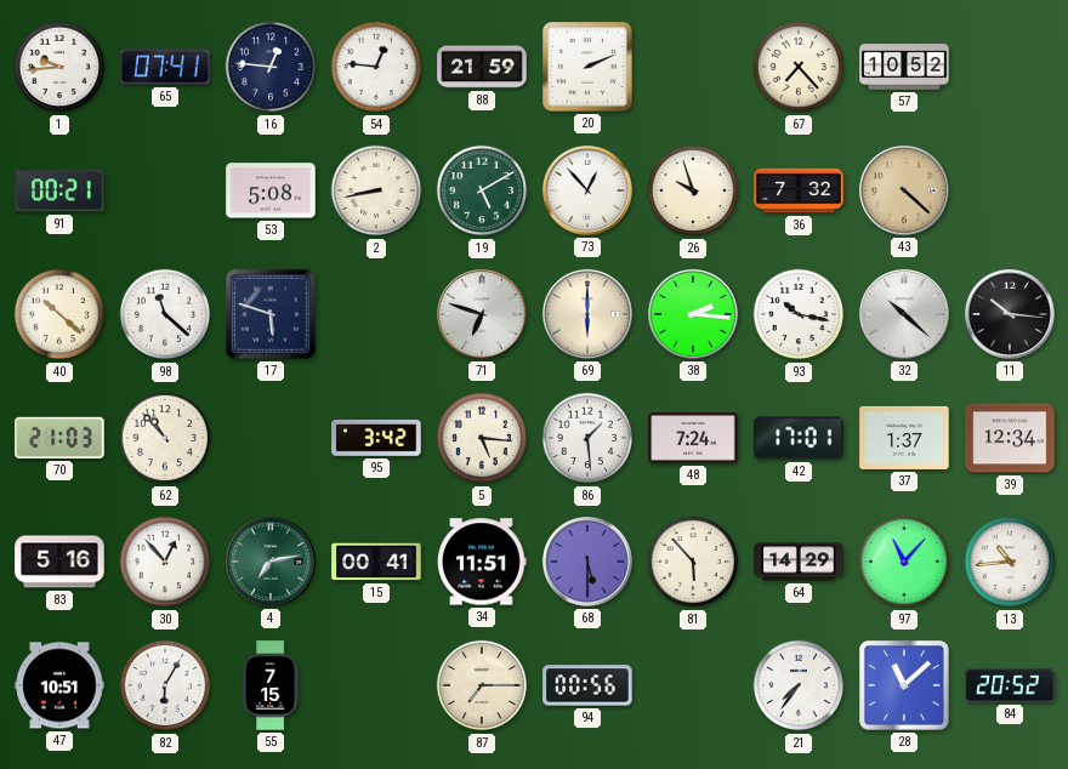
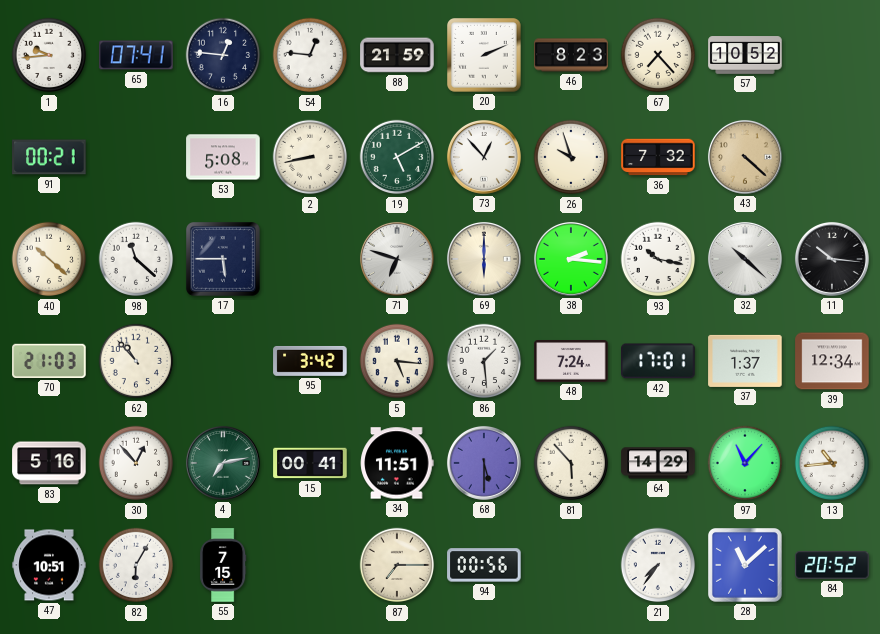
46: none -> 8:23 (571, 55)
17: 5:48 -> 5:45 (224, 260)
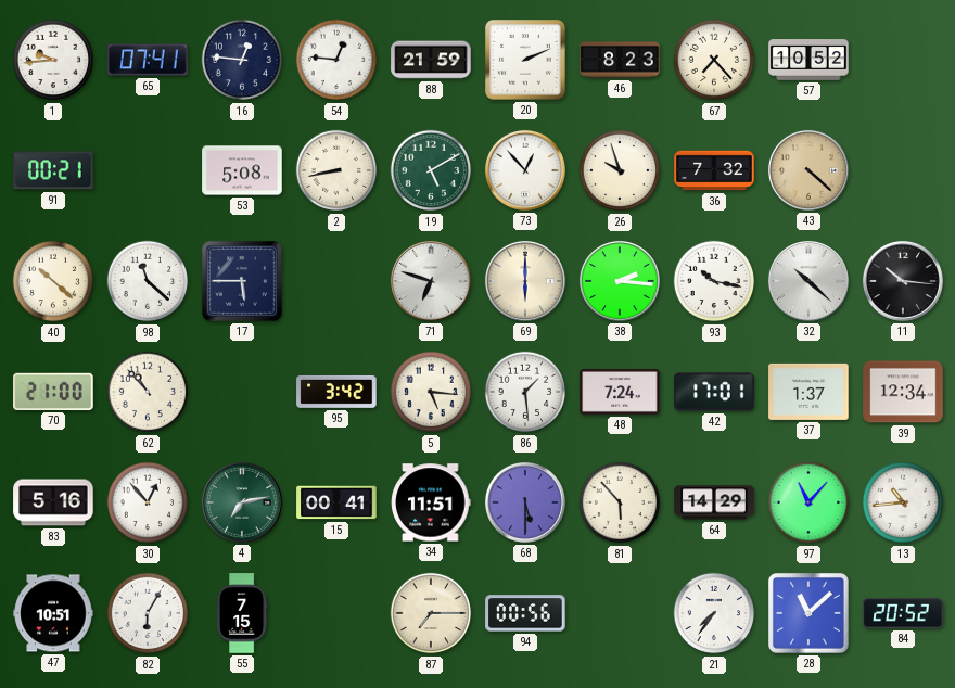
70: 21:03 -> 21:00 (53, 392)
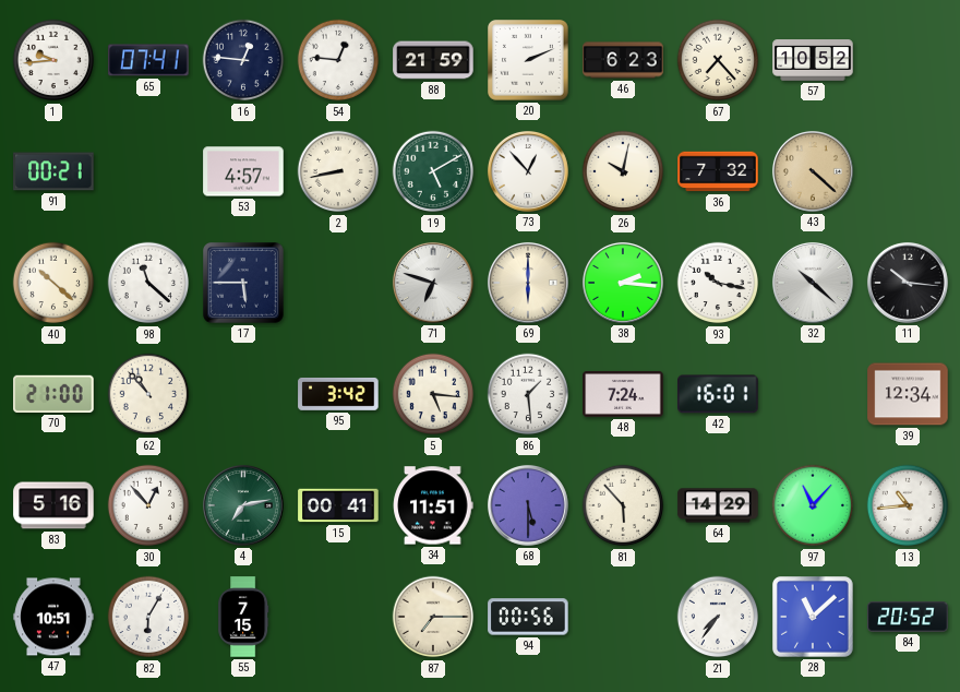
46: 8:23 -> 6:23 (623, 60)
53: 5:08 -> 4:57 (243, 171)
26: 9:57 -> 10:02 (623, 171)
42: 17:01 -> 16:01 (718, 394)
37: 1:37 -> none (808, 392)
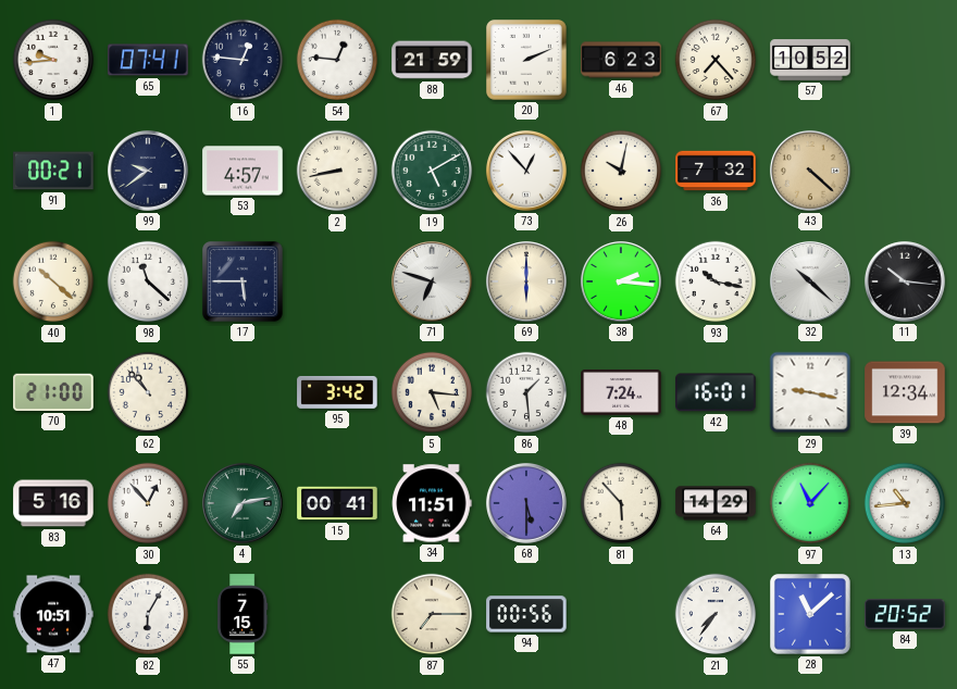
99: none -> 9:39 (148, 171)
29: none -> 9:17 (810, 392)
